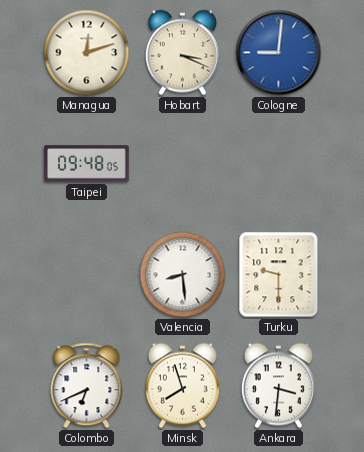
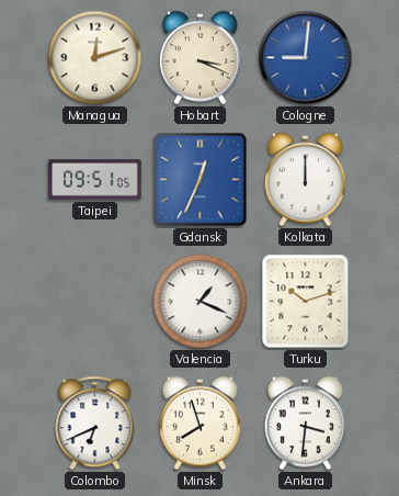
Taipei: 09:48 -> 09:51 (95, 180)
Gdansk: none -> 12:34 (201, 180)
Kolkata: none -> 12:00 (305, 180)
Valencia: 8:29 -> 1:19 (201, 302)
Turku: 9:30 -> 10:12 (306, 302)
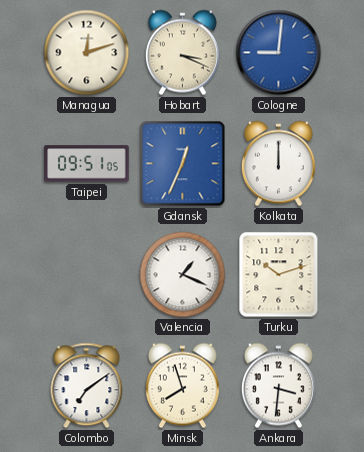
Colombo: 6:41 -> 7:09 (87, 386)
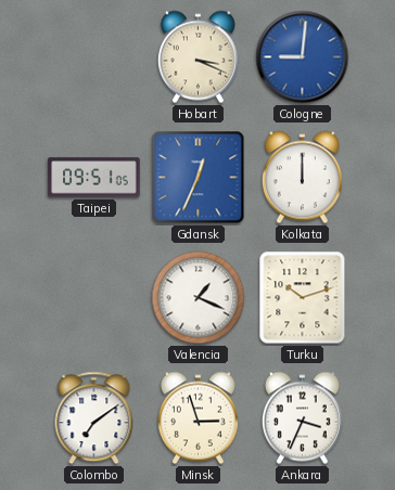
Managua: 12:12 -> none (87, 53)
Minsk: 7:57 -> 2:57 (197, 418)
Ankara: 3:31 -> 3:34 (302, 418)
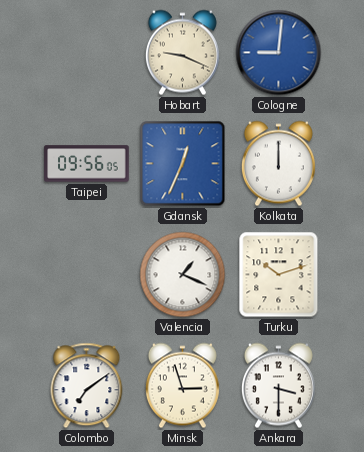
Hobart: 3:19 -> 9:19 (182, 53)
Taipei: 09:51 -> 09:56 (87, 164)
Ankara: 3:34 -> 3:30 (278, 386)
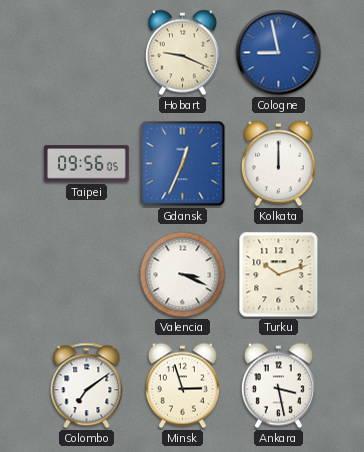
Cologne: 9:01 -> 8:58 (279, 53)
Valencia: 1:19 -> 3:19 (183, 275)
Ankara: 3:30 -> 3:28 (278, 386)
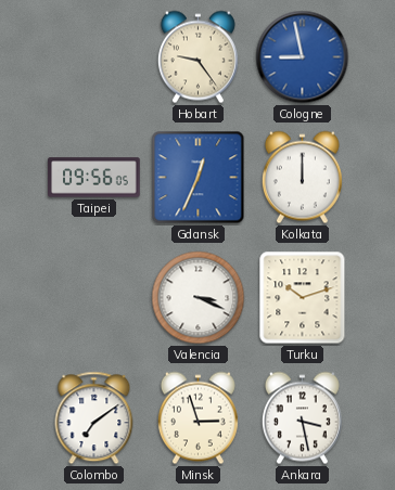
Hobart: 9:19 -> 9:24 (197, 57)
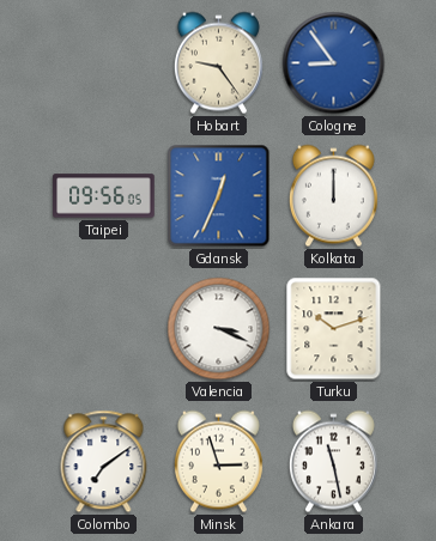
Cologne: 8:58 -> 8:54 (334, 63)
Ankara: 3:28 -> 11:28 (333, 462)
